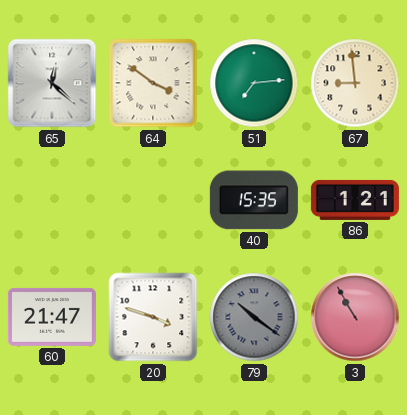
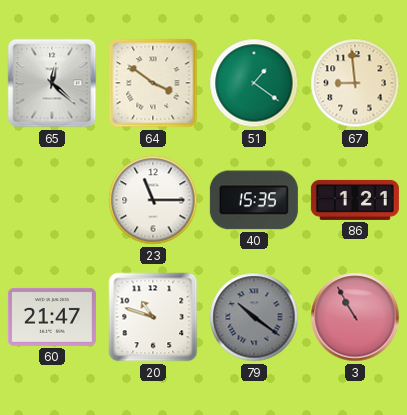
51: 7:14 -> 1:21 (254, 83)
23: none -> 11:15 (153, 200)
20: 3:48 -> 10:48 (153, 317)
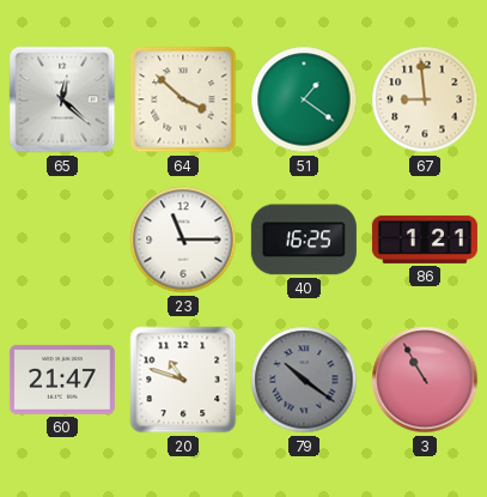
64: 3:51 -> 3:52 (183, 99)
40: 15:35 -> 16:25 (304, 240)
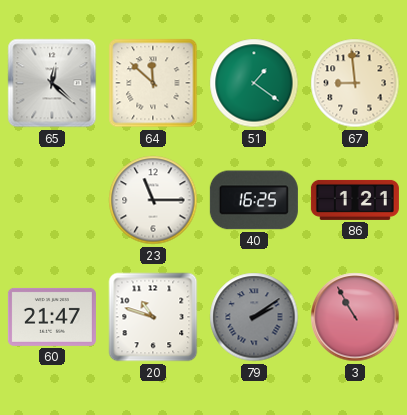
64: 3:52 -> 11:52 (153, 83)
79: 10:21 -> 2:09 (254, 317)
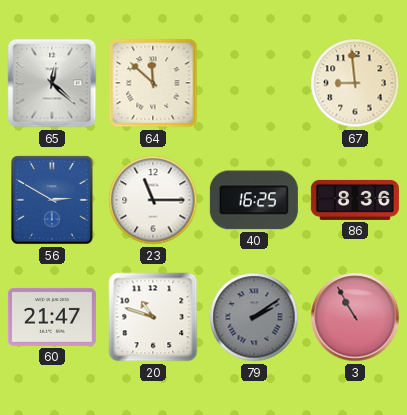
51: 1:21 -> none (254, 83)
56: none -> 2:50 (52, 200)
86: 1:21 -> 8:36 (355, 200)
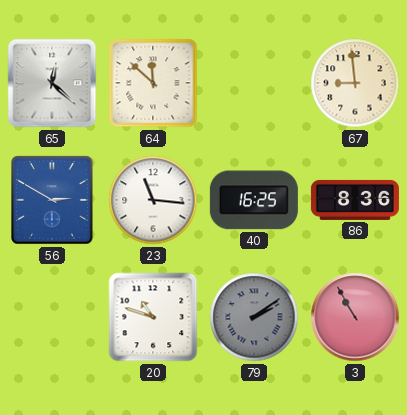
23: 11:15 -> 11:16 (153, 200)
60: 21:47 -> none (52, 317)
